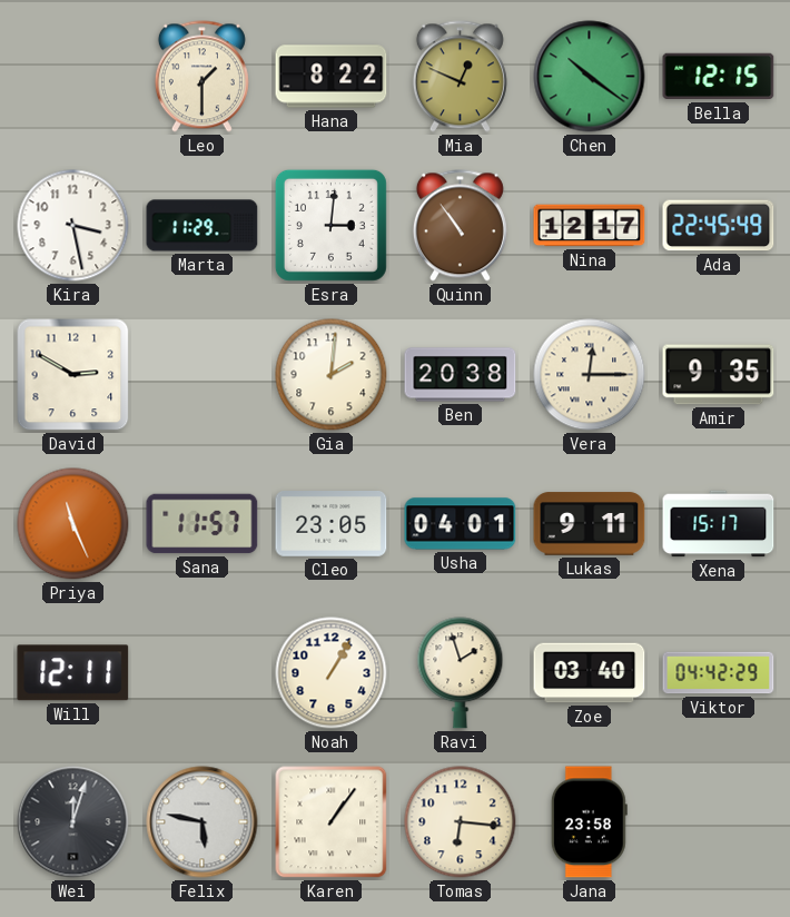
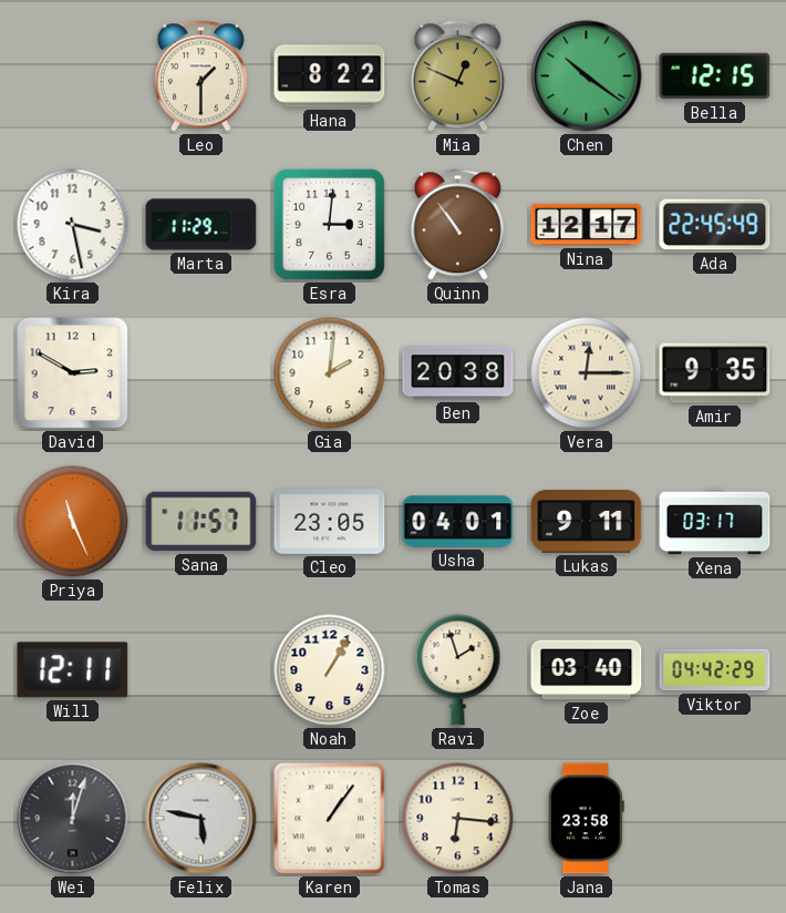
Xena: 15:17 -> 03:17 (715, 522)
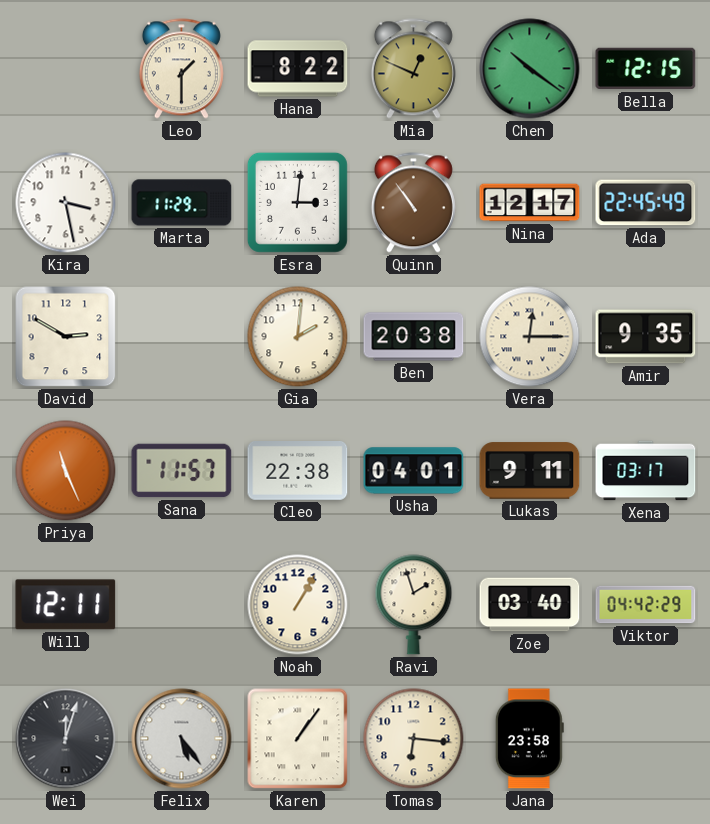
Cleo: 23:05 -> 22:38 (298, 471)
Felix: 5:47 -> 5:24 (182, 739)
